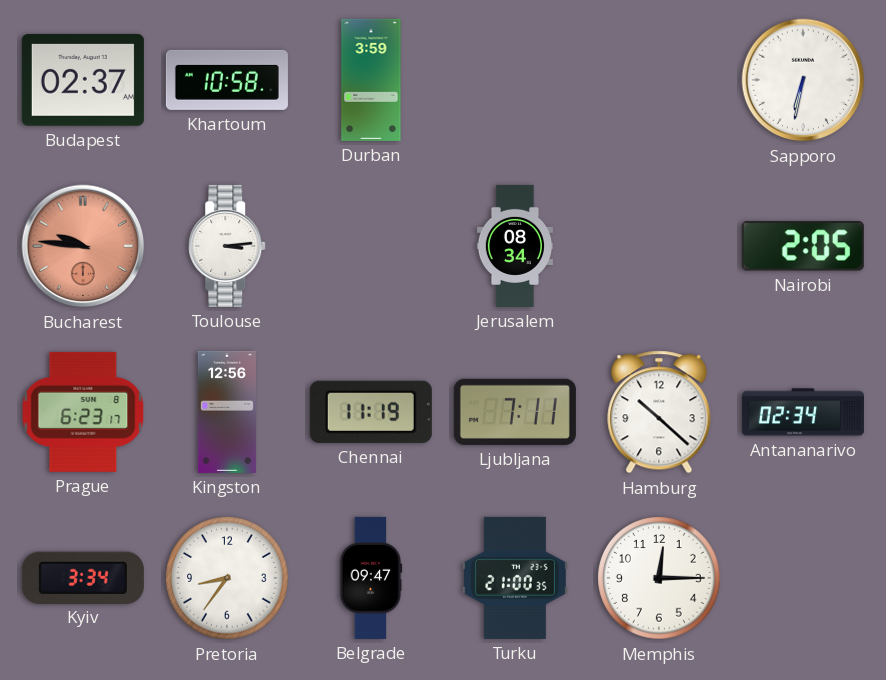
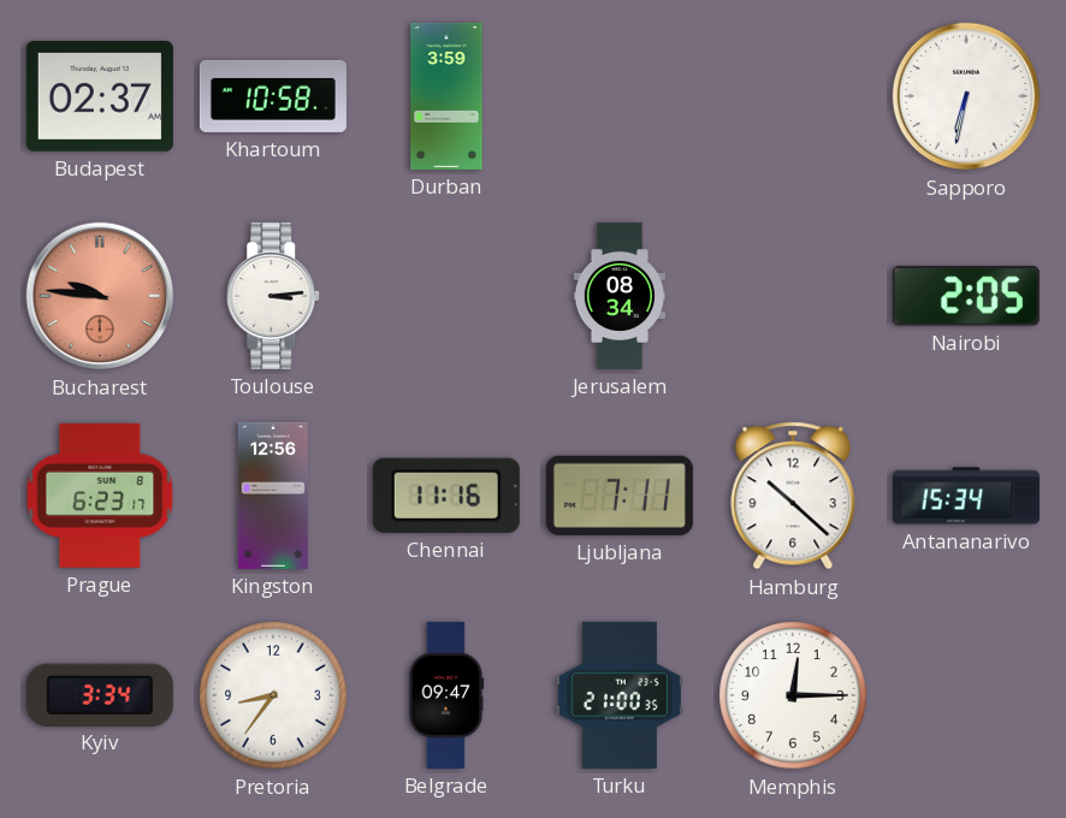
Chennai: 11:19 -> 11:16 (446, 496)
Antananarivo: 02:34 -> 15:34 (966, 496)
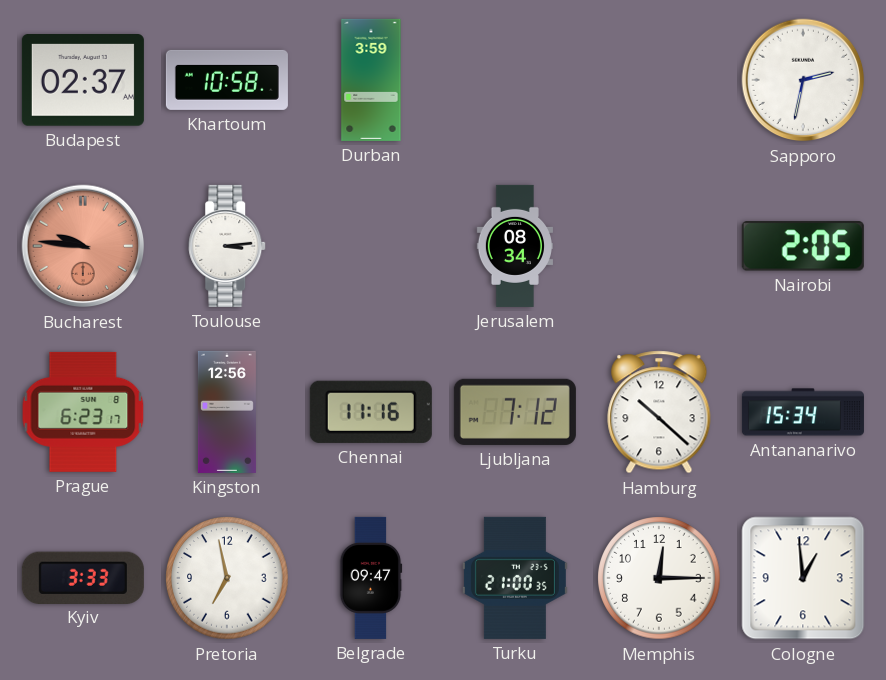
Sapporo: 6:32 -> 2:32 (803, 80)
Ljubljana: 7:11 -> 7:12 (515, 412)
Kyiv: 3:34 -> 3:33 (83, 577)
Pretoria: 8:36 -> 6:58 (227, 578)
Cologne: none -> 12:59 (803, 578)
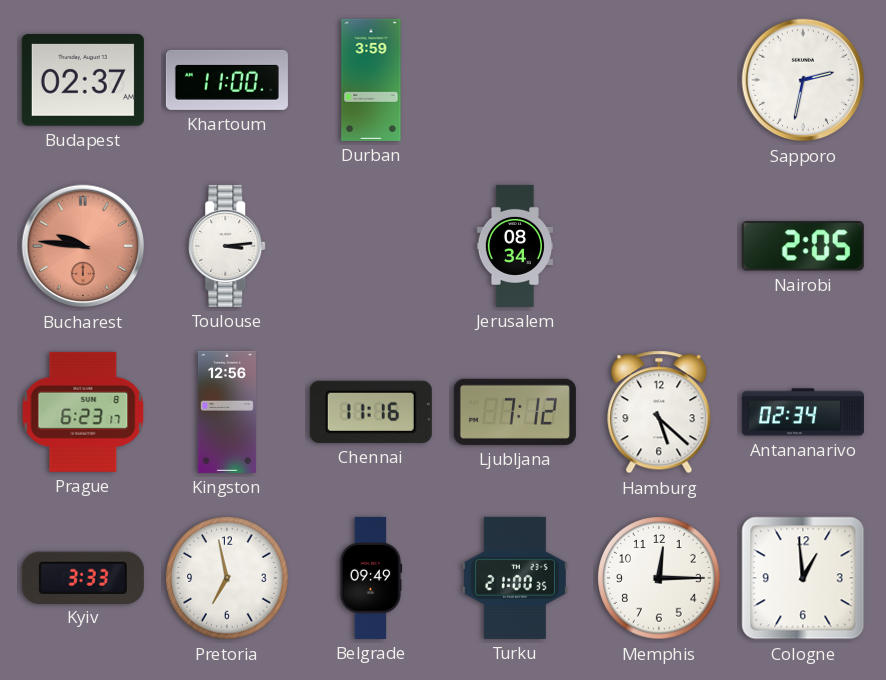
Khartoum: 10:58 -> 11:00 (227, 80)
Hamburg: 10:22 -> 5:22 (659, 412)
Antananarivo: 15:34 -> 02:34 (803, 412)
Belgrade: 09:47 -> 09:49 (371, 578)
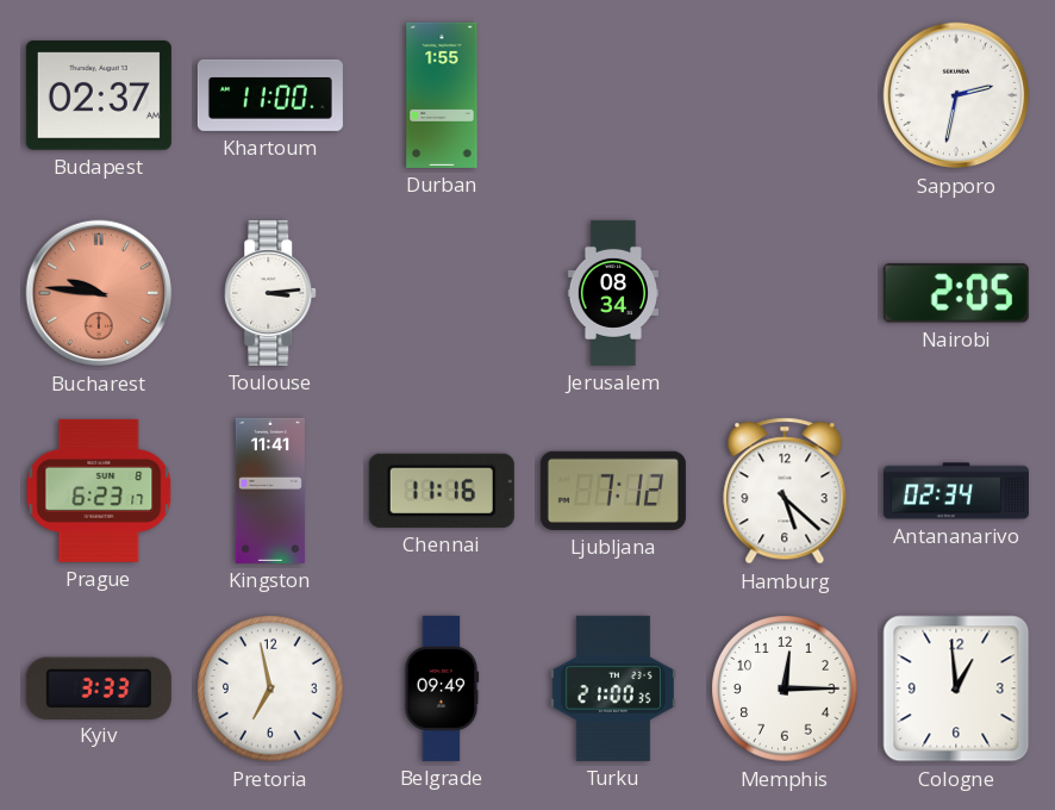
Durban: 3:59 -> 1:55 (442, 95)
Kingston: 12:56 -> 11:41 (270, 491)
